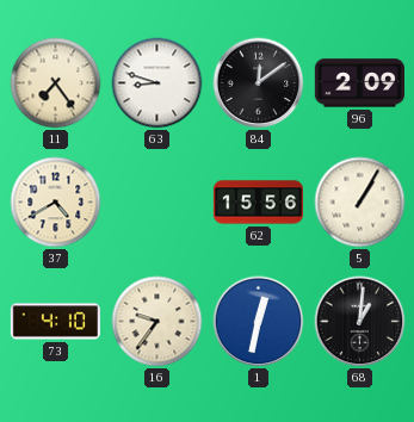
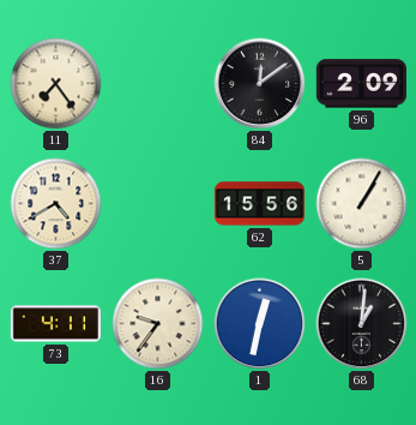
63: 8:48 -> none (157, 83)
73: 4:10 -> 4:11 (55, 324)
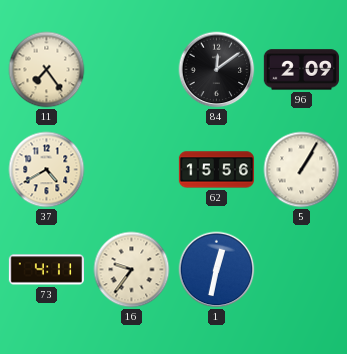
68: 1:01 -> none (362, 324)
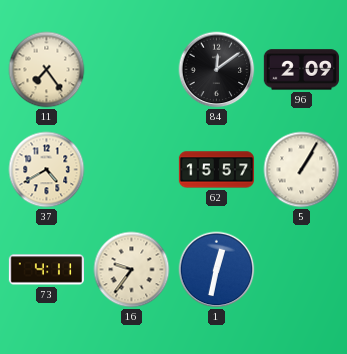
62: 15:56 -> 15:57 (216, 170)
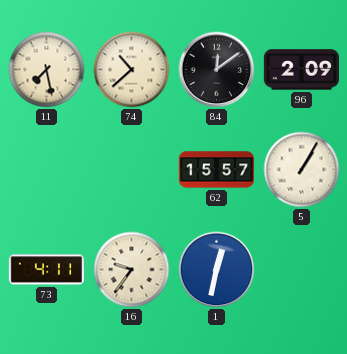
11: 7:24 -> 7:28 (47, 70)
74: none -> 10:38 (132, 70)
37: 4:40 -> none (47, 170)
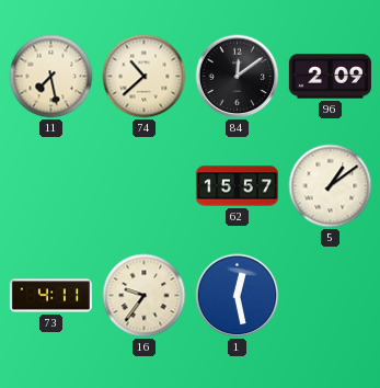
5: 1:05 -> 1:09 (331, 186)
1: 12:32 -> 12:28 (238, 296)
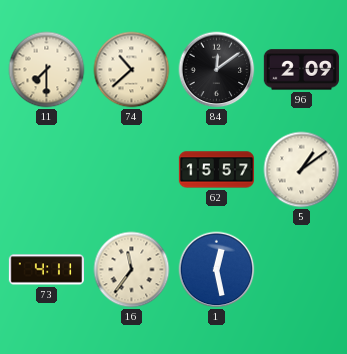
11: 7:28 -> 7:30 (47, 70)
16: 9:36 -> 11:36 (132, 270)
